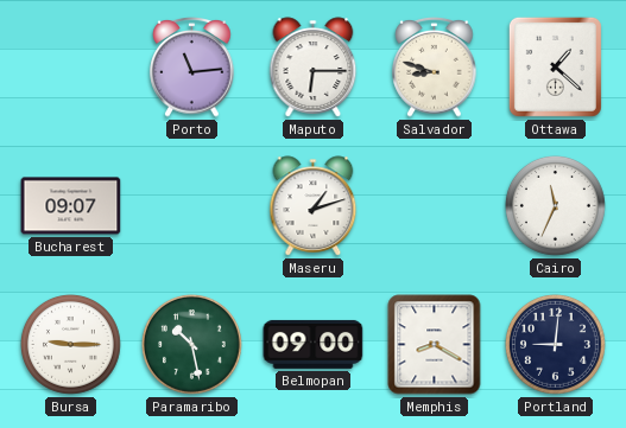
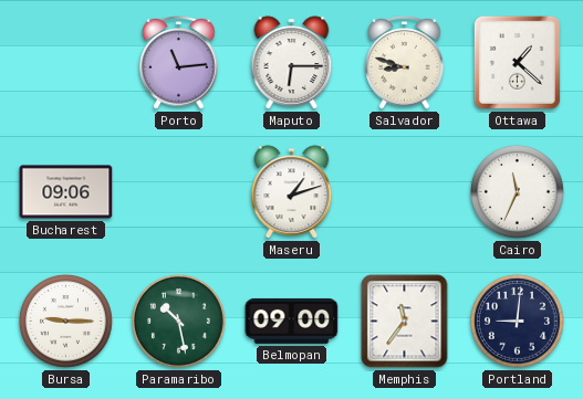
Bucharest: 09:07 -> 09:06 (66, 192)
Memphis: 8:20 -> 11:36 (405, 322)
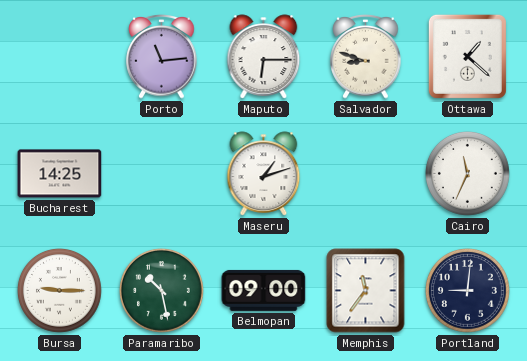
Bucharest: 09:06 -> 14:25 (60, 174)
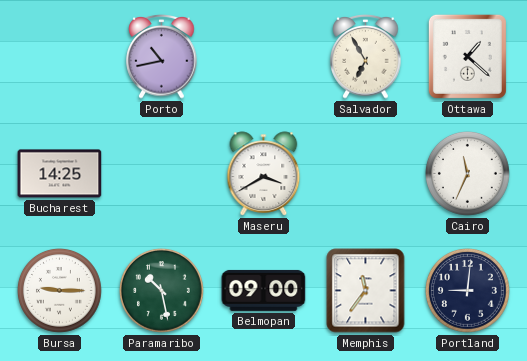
Porto: 11:14 -> 10:43 (162, 57)
Maputo: 6:15 -> none (264, 57)
Salvador: 8:48 -> 6:55 (366, 57)
Maseru: 1:12 -> 3:40 (264, 174)
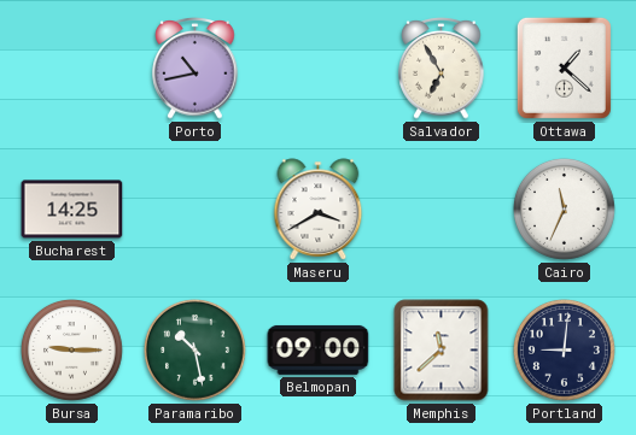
Memphis: 11:36 -> 11:38 (442, 351)
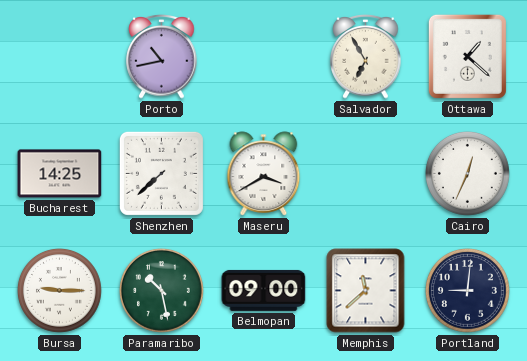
Shenzhen: none -> 7:38 (161, 173)
Cairo: 11:34 -> 12:34 (468, 174)
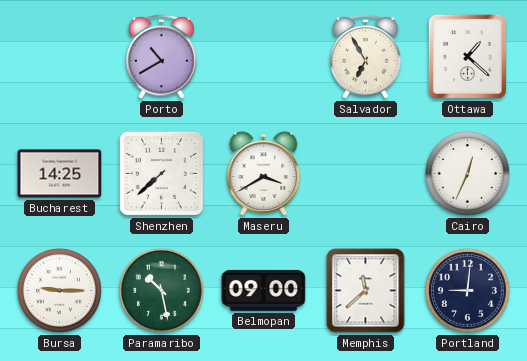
Porto: 10:43 -> 10:40 (162, 57)
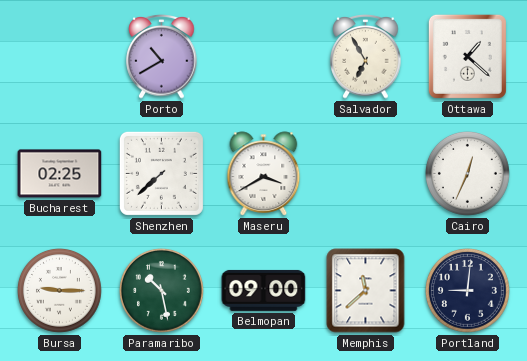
Bucharest: 14:25 -> 02:25 (60, 174)
